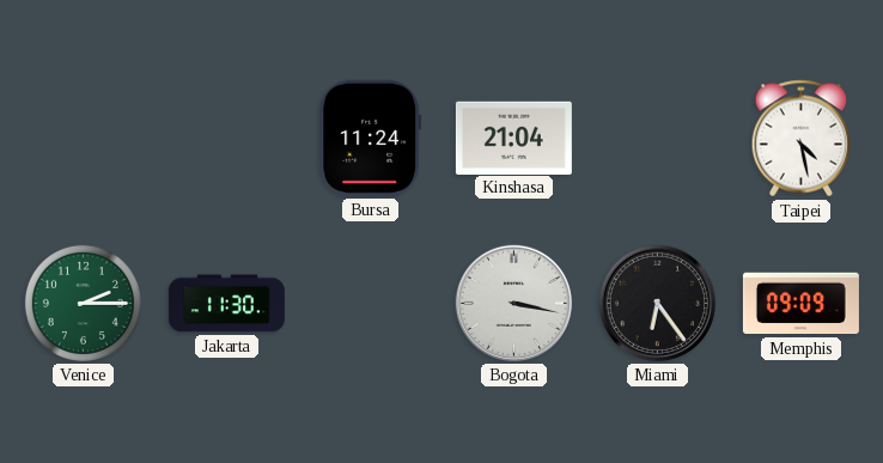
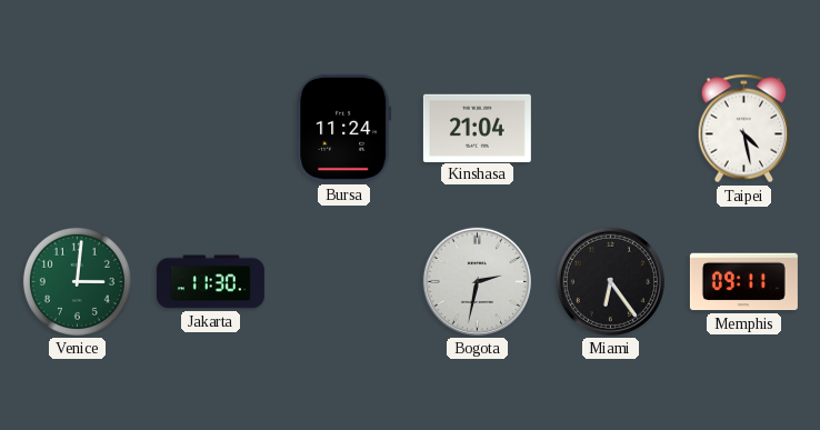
Venice: 2:15 -> 3:01 (77, 281)
Bogota: 3:17 -> 2:32 (477, 281)
Memphis: 09:09 -> 09:11 (743, 282)
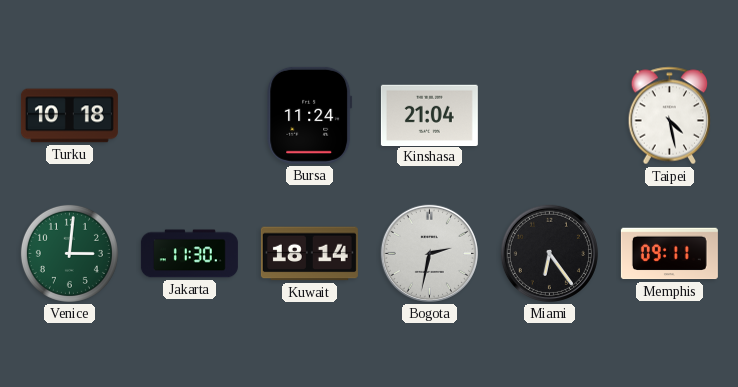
Turku: none -> 10:18 (69, 116)
Kuwait: none -> 18:14 (309, 254)
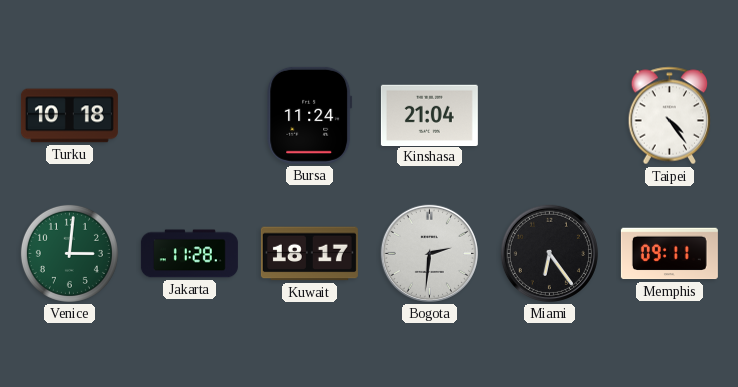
Taipei: 4:28 -> 4:24 (670, 116)
Jakarta: 11:30 -> 11:28 (189, 254)
Kuwait: 18:14 -> 18:17 (309, 254)
Bogota: 2:32 -> 2:31 (429, 253)
